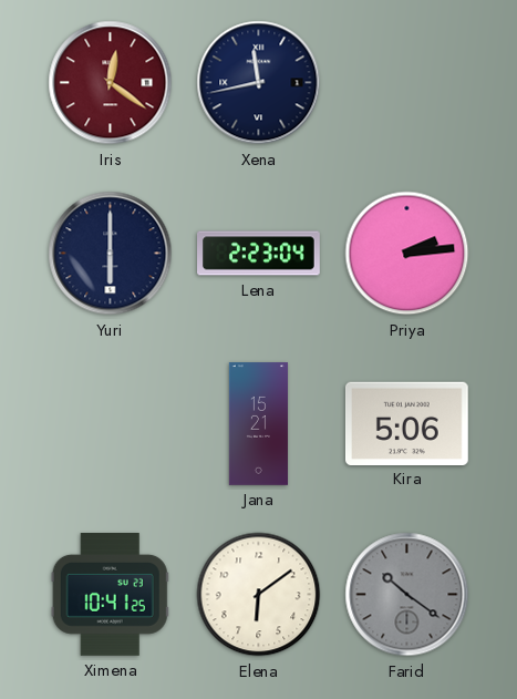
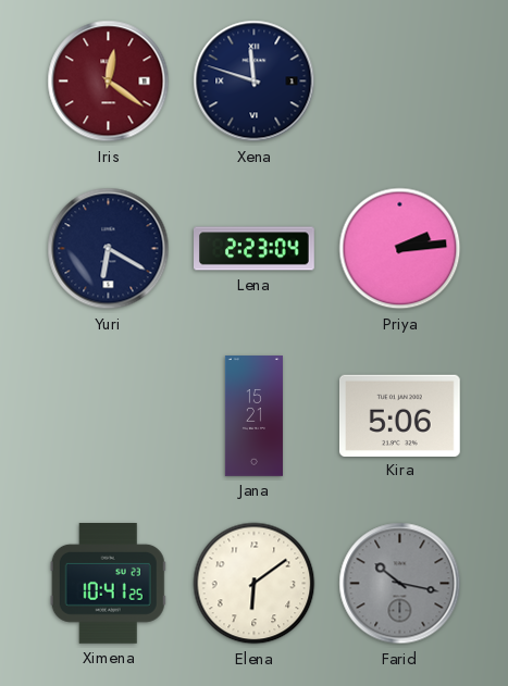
Xena: 11:43 -> 11:48 (255, 82)
Yuri: 6:00 -> 6:20 (109, 249)
Farid: 10:21 -> 10:17 (400, 584)
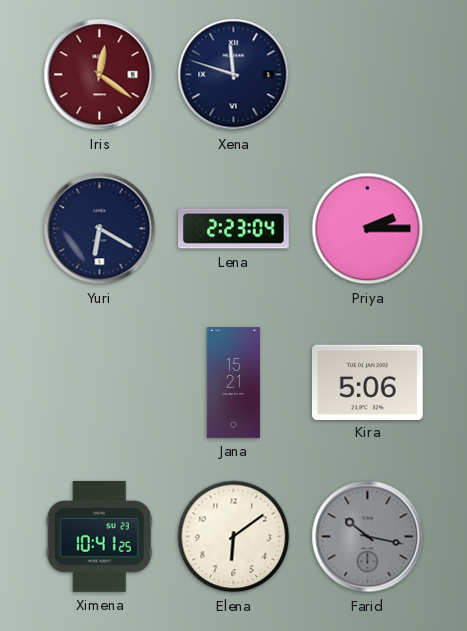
Priya: 2:14 -> 2:15 (368, 229)
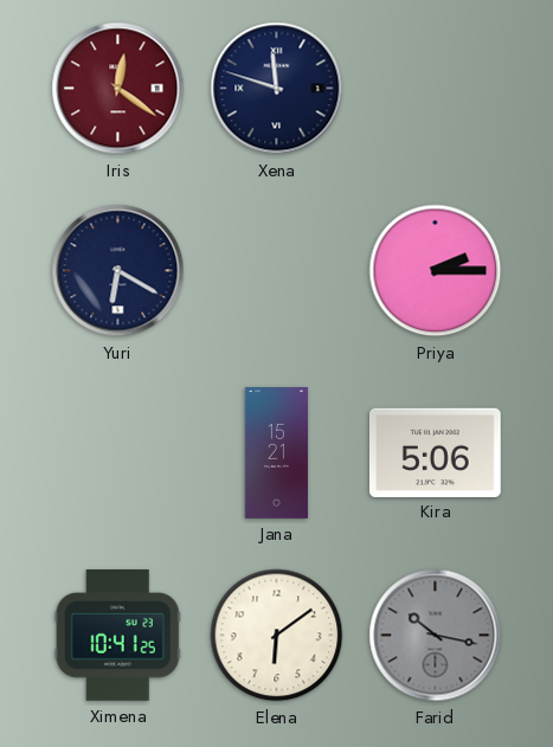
Lena: 2:23 -> none (234, 229)
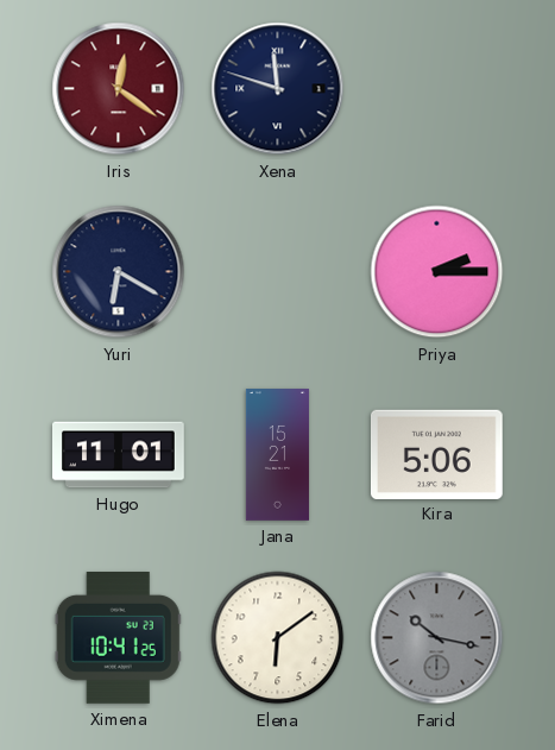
Hugo: none -> 11:01 (119, 455)
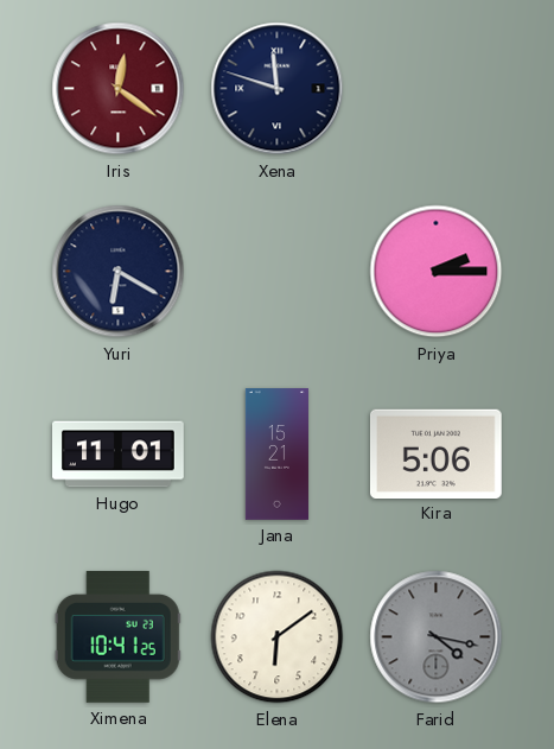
Farid: 10:17 -> 4:17 (437, 637)
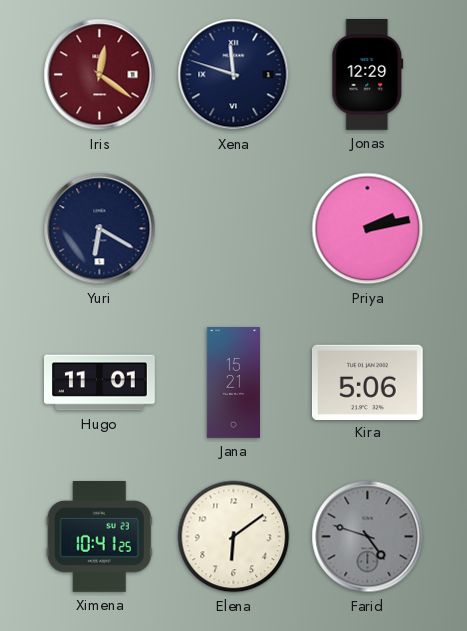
Jonas: none -> 12:29 (368, 75)
Priya: 2:15 -> 2:13 (368, 229)
Farid: 4:17 -> 4:48 (368, 537)
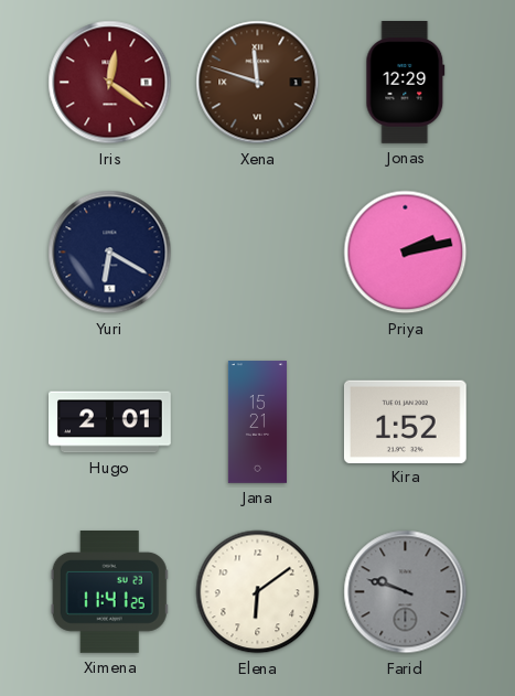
Xena dial: navy -> brown (258, 83)
Hugo: 11:01 -> 2:01 (110, 422)
Kira: 5:06 -> 1:52 (405, 421)
Ximena: 10:41 -> 11:41 (109, 592)
Farid: 4:48 -> 9:48 (406, 592)
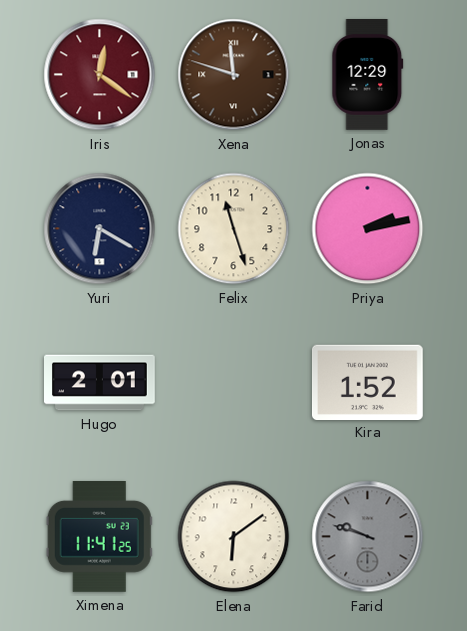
Felix: none -> 11:27 (234, 229)
Jana: 15:21 -> none (257, 422)
